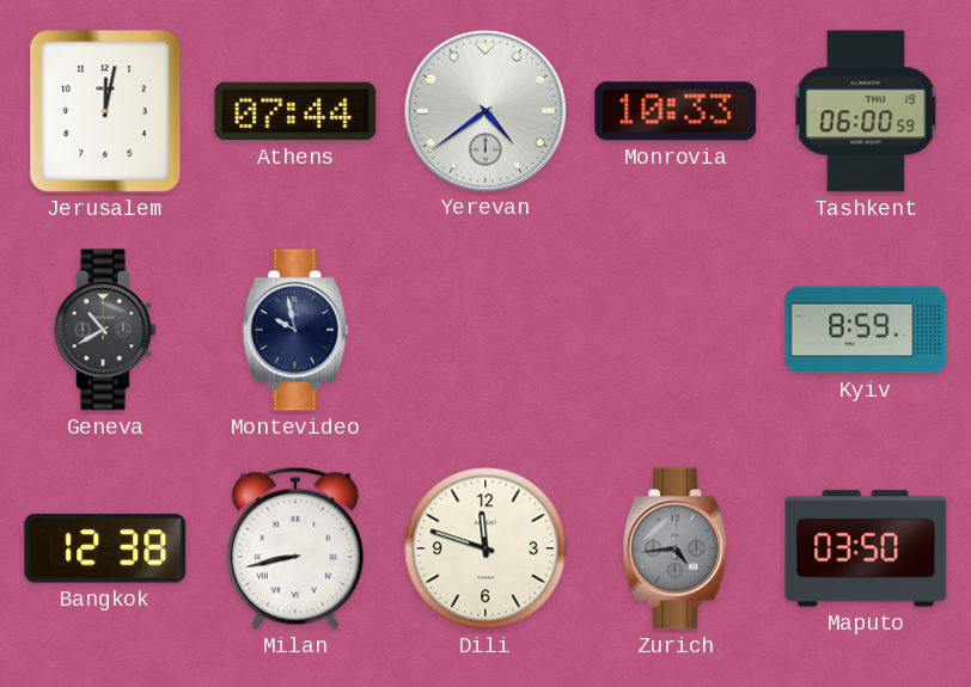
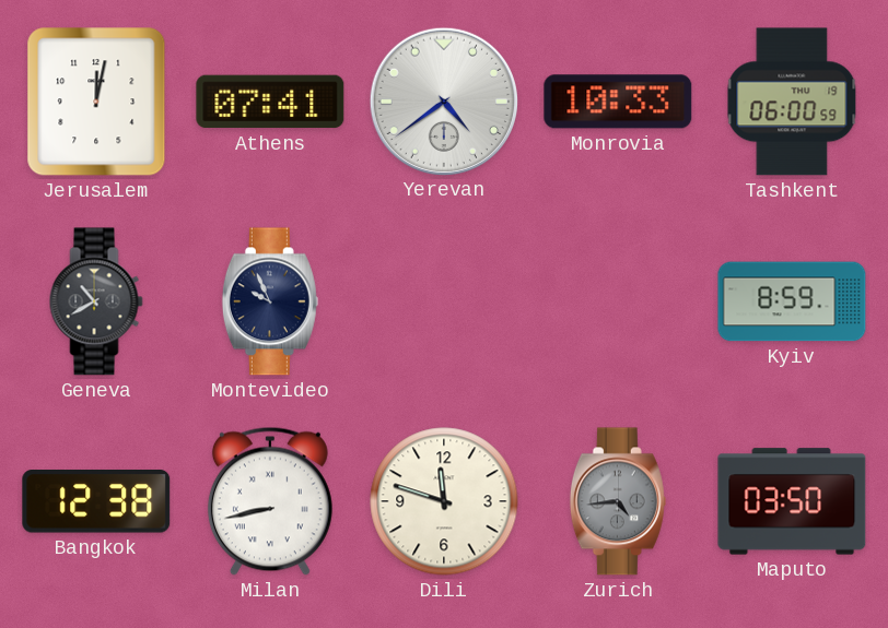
Athens: 07:44 -> 07:41 (270, 102)
Montevideo: 9:58 -> 9:56 (270, 301)
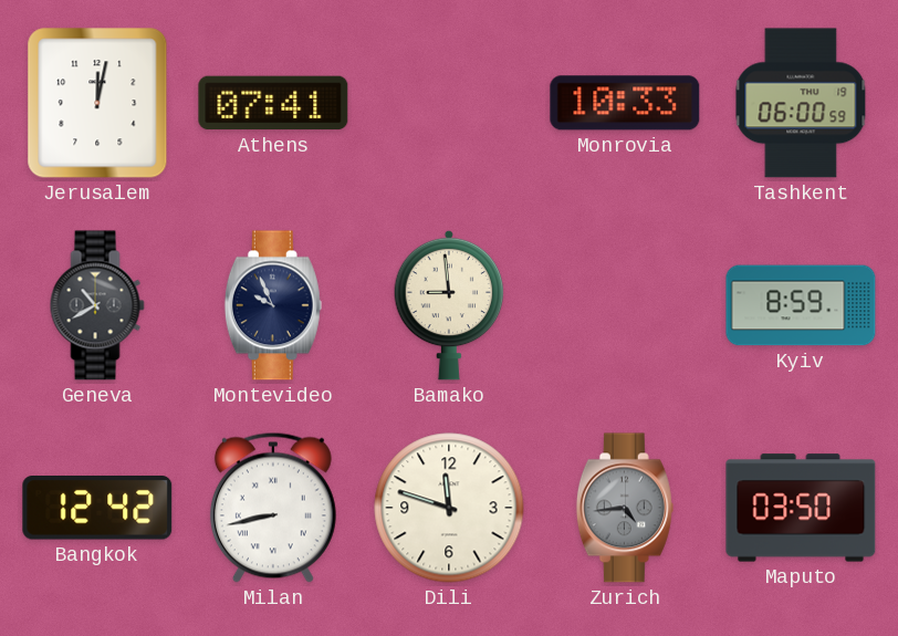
Yerevan: 4:39 -> none (443, 100)
Bamako: none -> 8:59 (449, 305)
Bangkok: 12:38 -> 12:42 (97, 509)
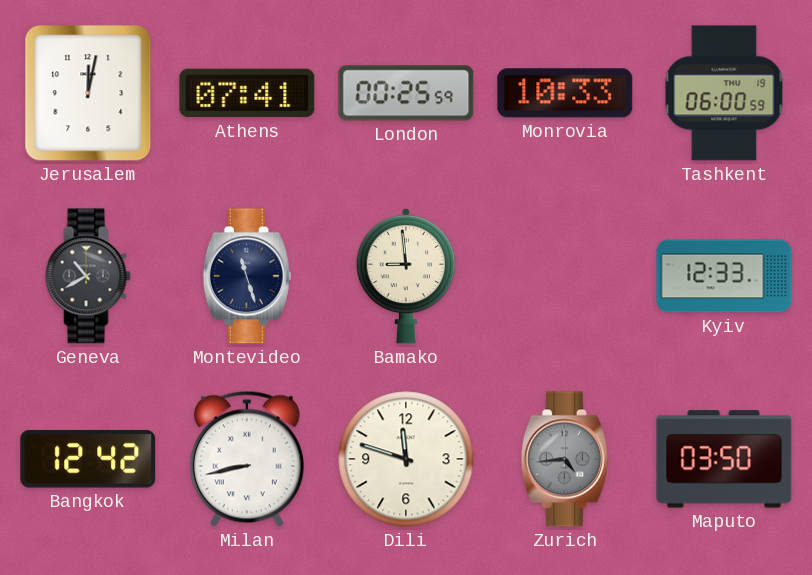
London: none -> 00:25 (406, 93)
Montevideo: 9:56 -> 11:27 (247, 276)
Kyiv: 8:59 -> 12:33 (724, 276)
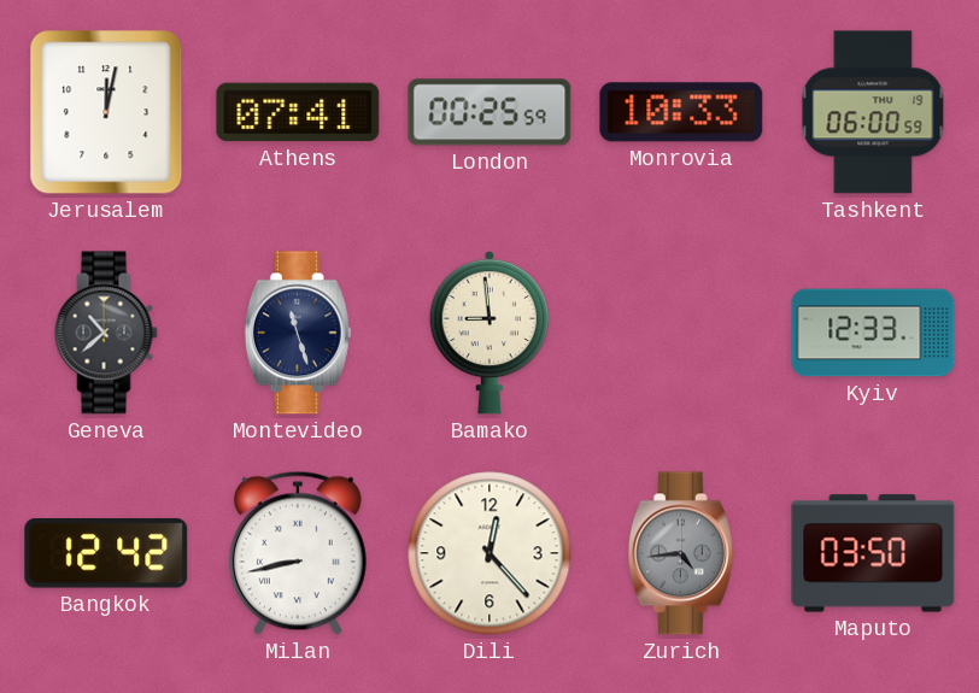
Geneva: 10:40 -> 10:38 (106, 333)
Dili: 11:48 -> 12:23 (489, 553)
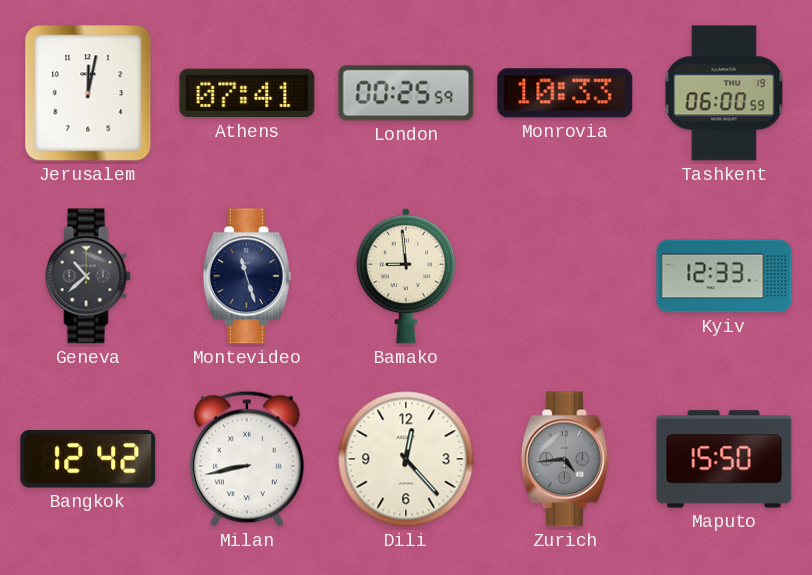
Maputo: 03:50 -> 15:50 (724, 459)
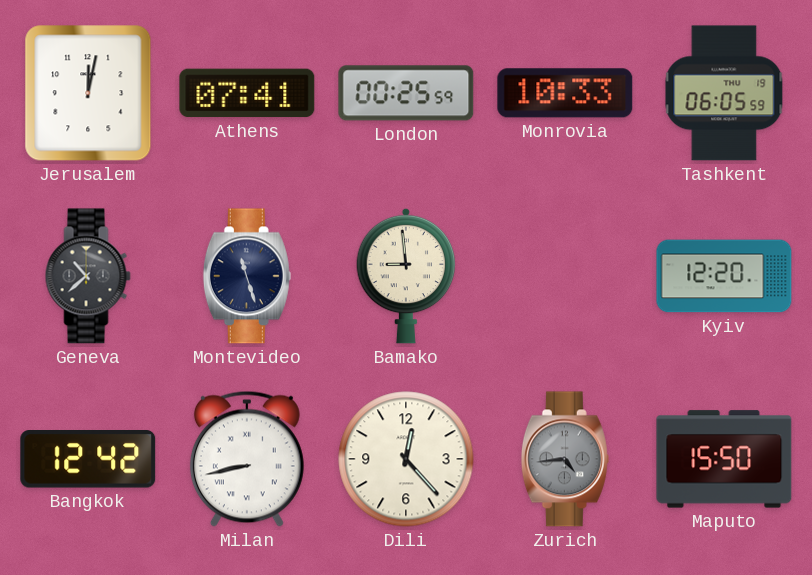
Tashkent: 06:00 -> 06:05 (724, 93)
Kyiv: 12:33 -> 12:20 (724, 276)
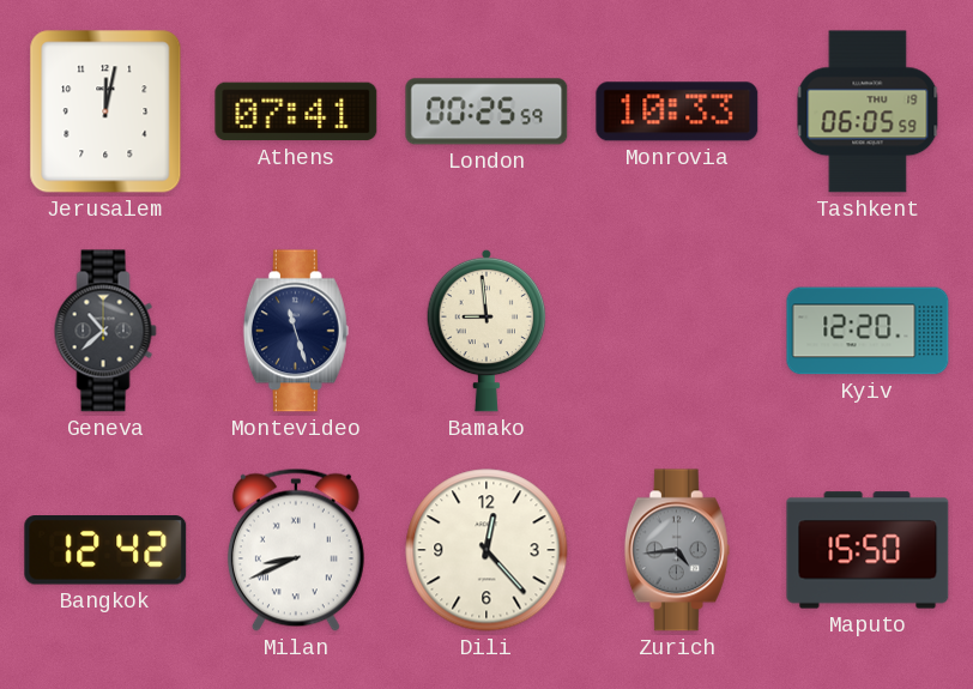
Milan: 8:43 -> 8:41 (296, 550)
